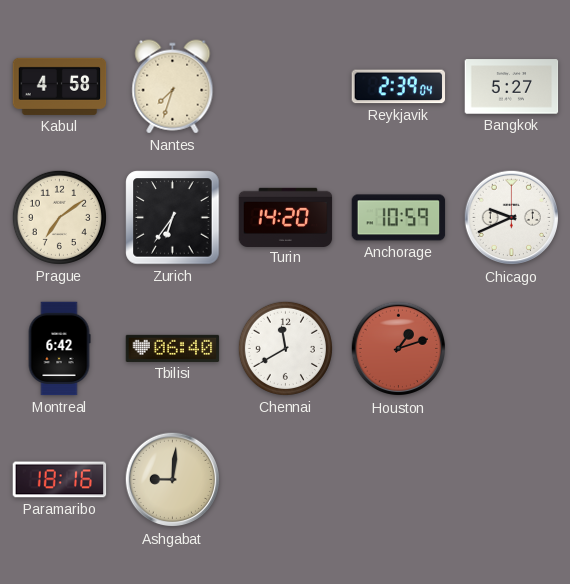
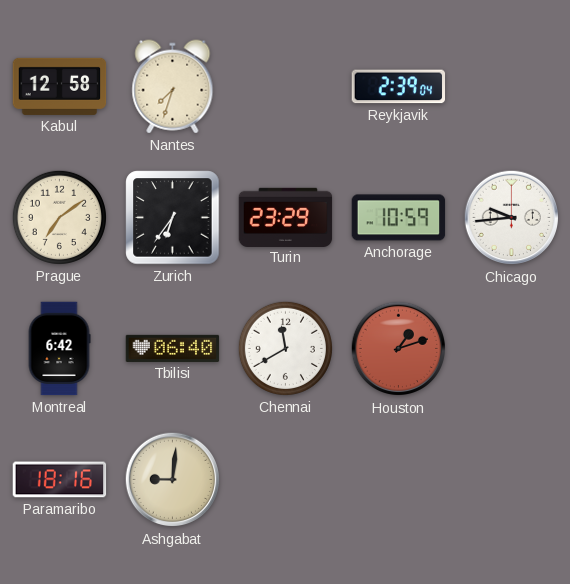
Kabul: 4:58 -> 12:58 (60, 86)
Bangkok: 5:27 -> none (512, 87)
Turin: 14:20 -> 23:29 (286, 217)
Chicago: 9:41 -> 9:44 (512, 218)
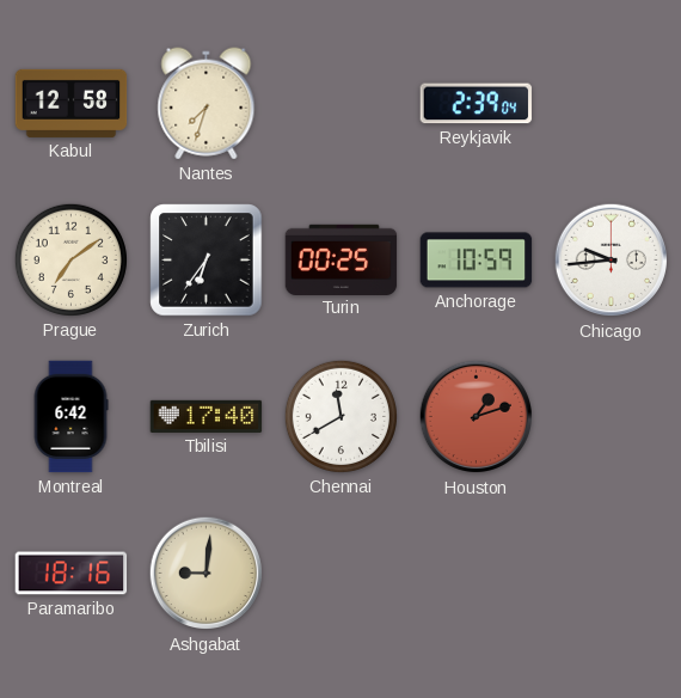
Turin: 23:29 -> 00:25 (342, 259)
Tbilisi: 06:40 -> 17:40 (207, 416)
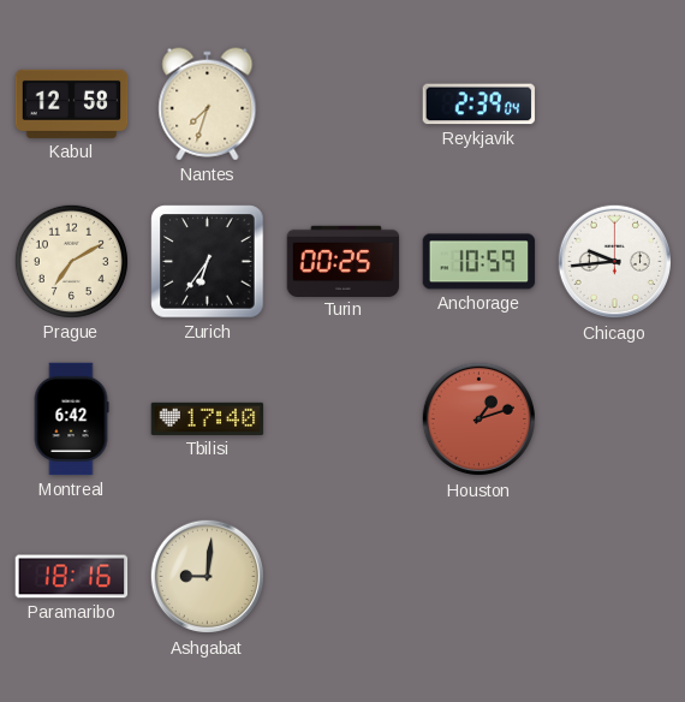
Prague: 7:09 -> 7:10 (71, 261)
Chennai: 11:40 -> none (340, 416)
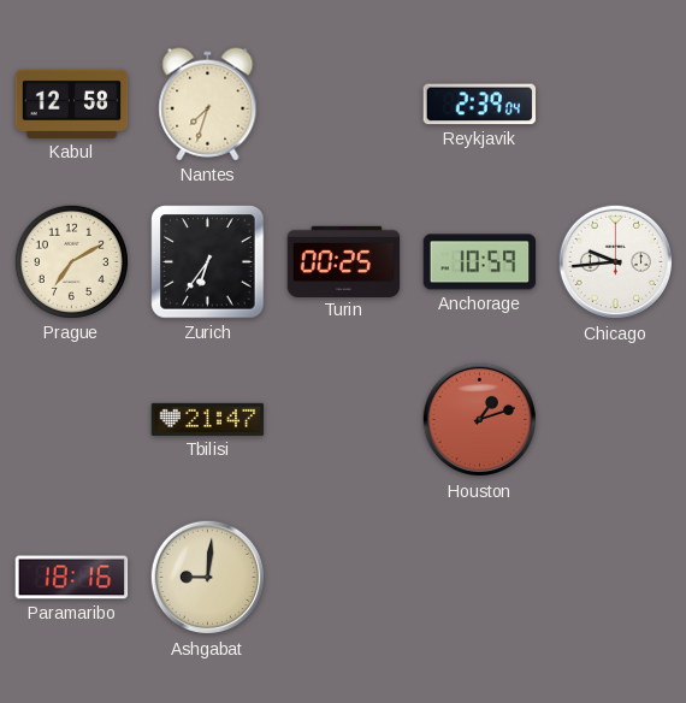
Montreal: 6:42 -> none (71, 420)
Tbilisi: 17:40 -> 21:47 (208, 419)
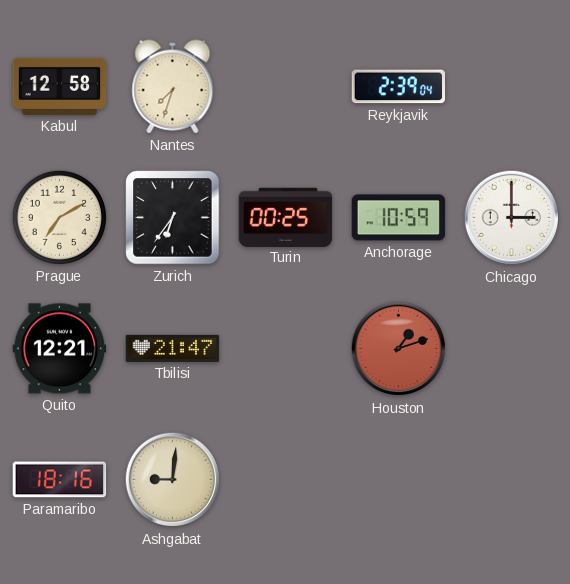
Chicago: 9:44 -> 3:00 (512, 218)
Quito: none -> 12:21 (60, 349)
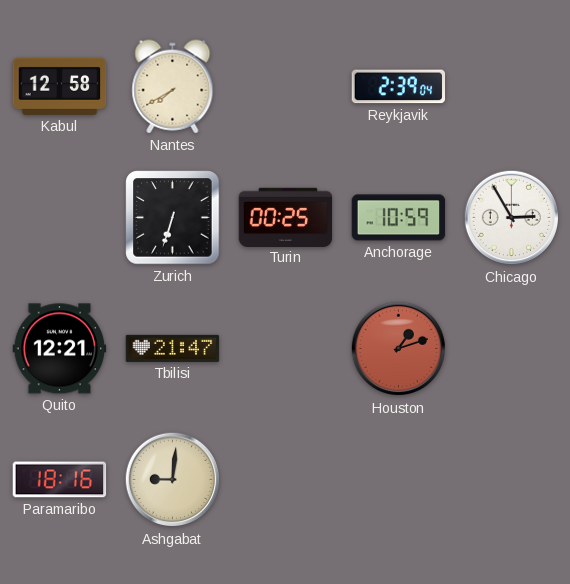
Nantes: 7:33 -> 7:40 (173, 87)
Prague: 7:10 -> none (59, 217)
Zurich: 6:36 -> 6:33 (173, 218)
Chicago: 3:00 -> 2:55 (512, 218)
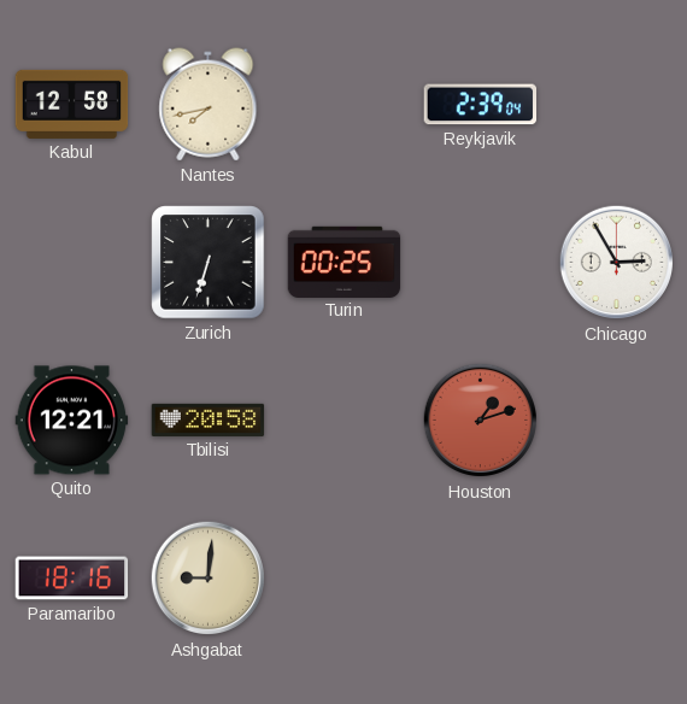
Nantes: 7:40 -> 7:43 (209, 105)
Anchorage: 10:59 -> none (399, 218)
Tbilisi: 21:47 -> 20:58 (209, 420)
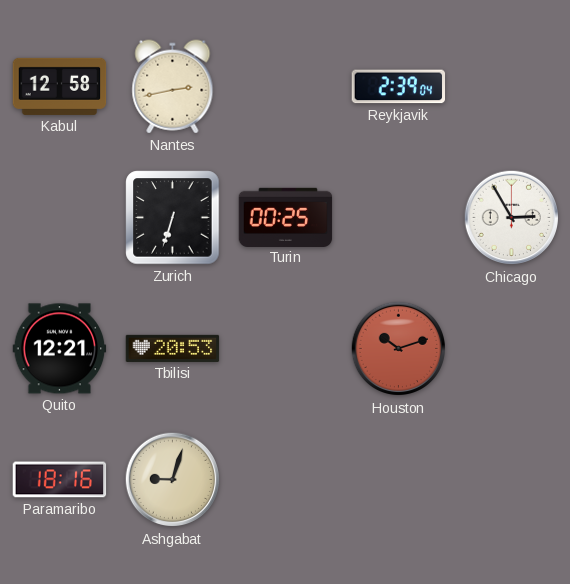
Nantes: 7:43 -> 2:43 (173, 87)
Tbilisi: 20:58 -> 20:53 (173, 348)
Houston: 1:12 -> 10:12 (399, 349)
Ashgabat: 9:01 -> 9:03 (173, 480)
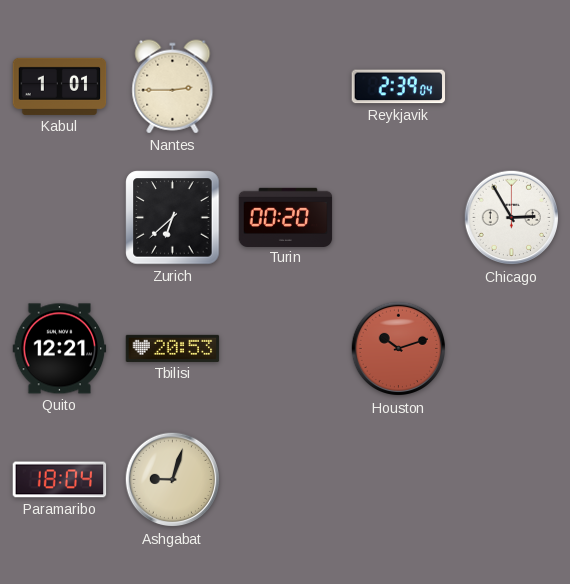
Kabul: 12:58 -> 1:01 (60, 86)
Nantes: 2:43 -> 2:45 (173, 87)
Zurich: 6:33 -> 6:38 (173, 218)
Turin: 00:25 -> 00:20 (286, 217)
Paramaribo: 18:16 -> 18:04 (60, 480)
